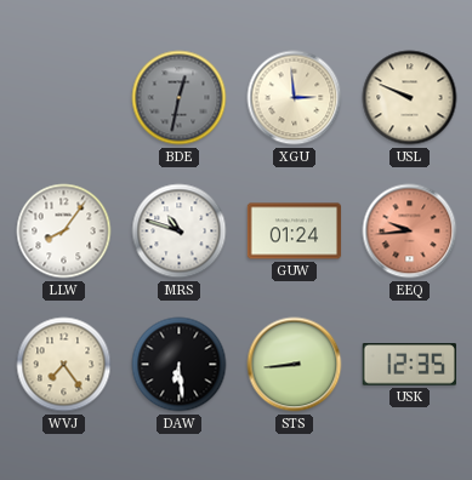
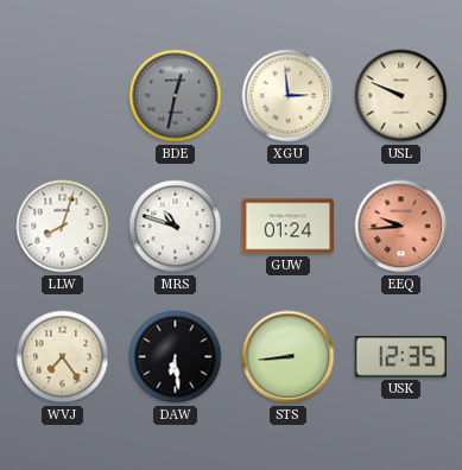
LLW: 8:06 -> 8:03 (63, 227)
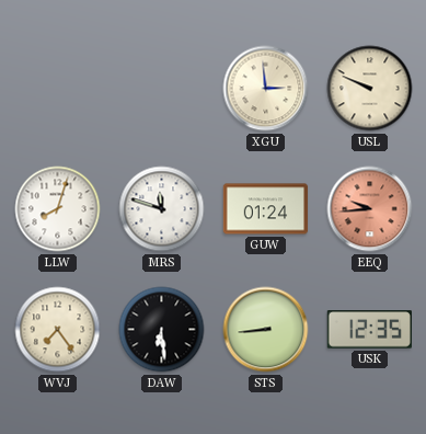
BDE: 12:32 -> none (176, 96)
MRS: 10:48 -> 11:48 (162, 209)
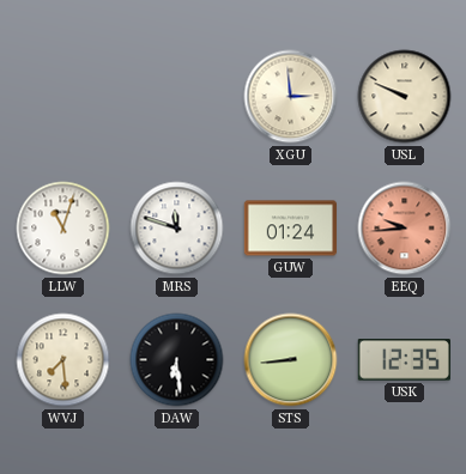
LLW: 8:03 -> 11:03 (63, 229)
WVJ: 7:24 -> 7:29 (63, 360)
